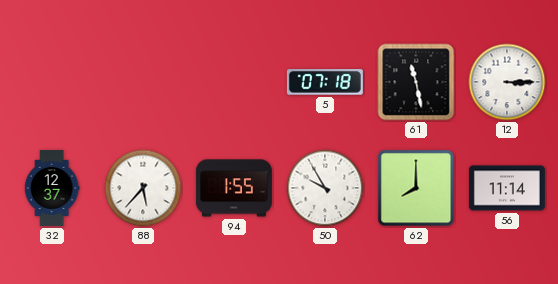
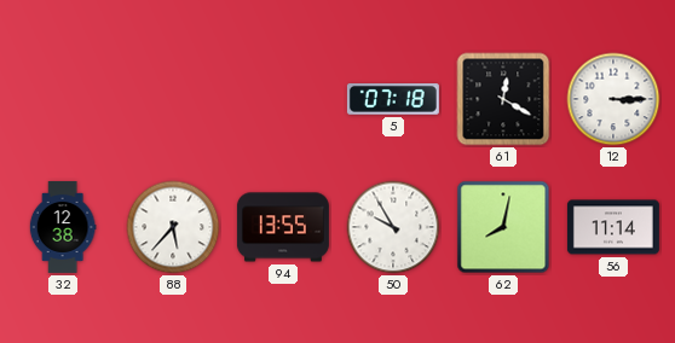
61: 11:28 -> 12:20 (503, 99)
32: 12:37 -> 12:38 (63, 227)
94: 1:55 -> 13:55 (283, 227)
62: 8:00 -> 8:02 (503, 227)
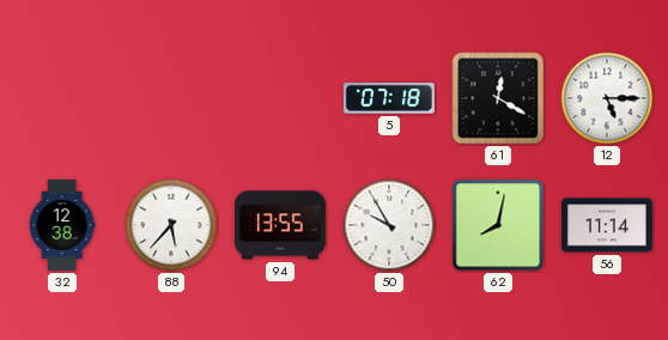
12: 3:15 -> 5:15 (607, 98)
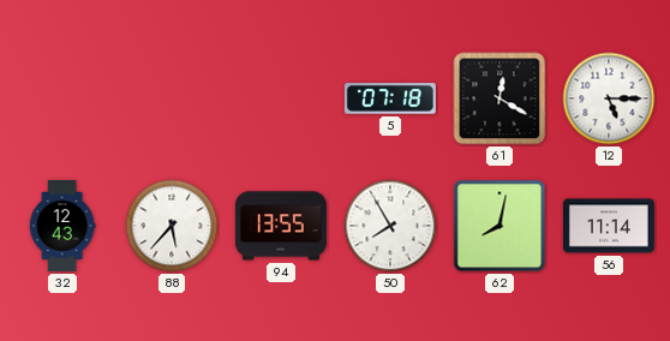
32: 12:38 -> 12:43 (62, 226)
50: 9:55 -> 7:55 (390, 226)
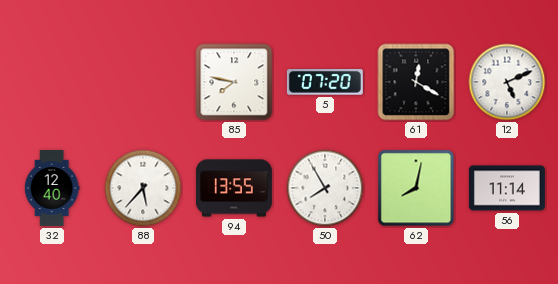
85: none -> 7:47 (234, 82)
5: 07:18 -> 07:20 (325, 82)
12: 5:15 -> 5:11 (507, 82)
32: 12:43 -> 12:40 (52, 188)
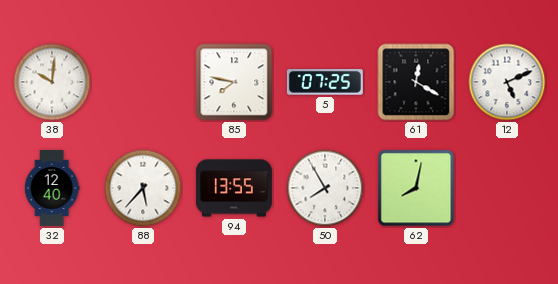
38: none -> 10:01 (52, 82)
5: 07:20 -> 07:25 (325, 82)
56: 11:14 -> none (507, 188)
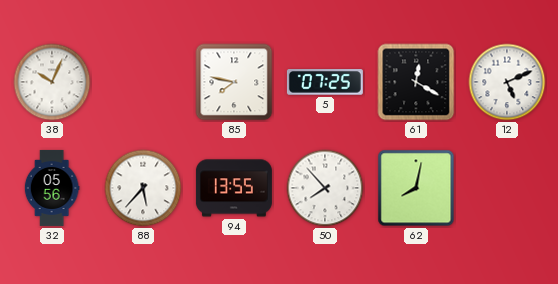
38: 10:01 -> 10:04 (52, 82)
32: 12:40 -> 05:56 (52, 188)
50: 7:55 -> 7:53 (325, 188)
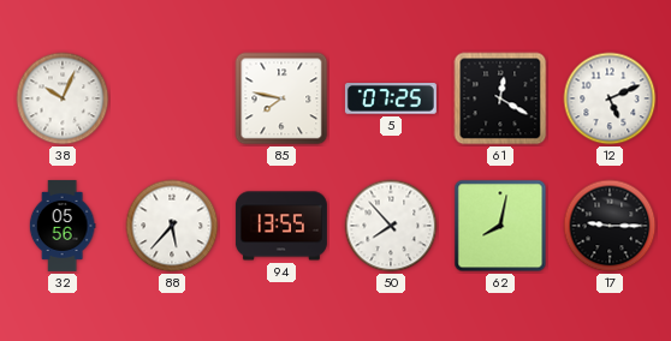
17: none -> 9:15 (610, 226)
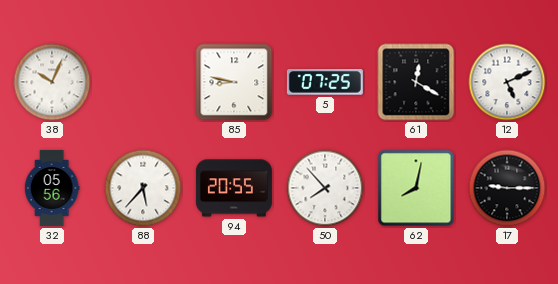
85: 7:47 -> 8:47 (234, 82)
94: 13:55 -> 20:55 (234, 188)
